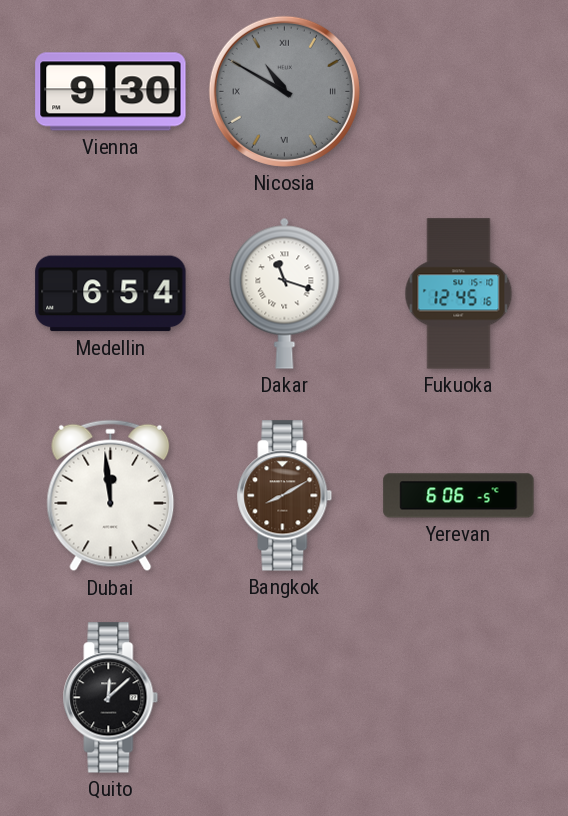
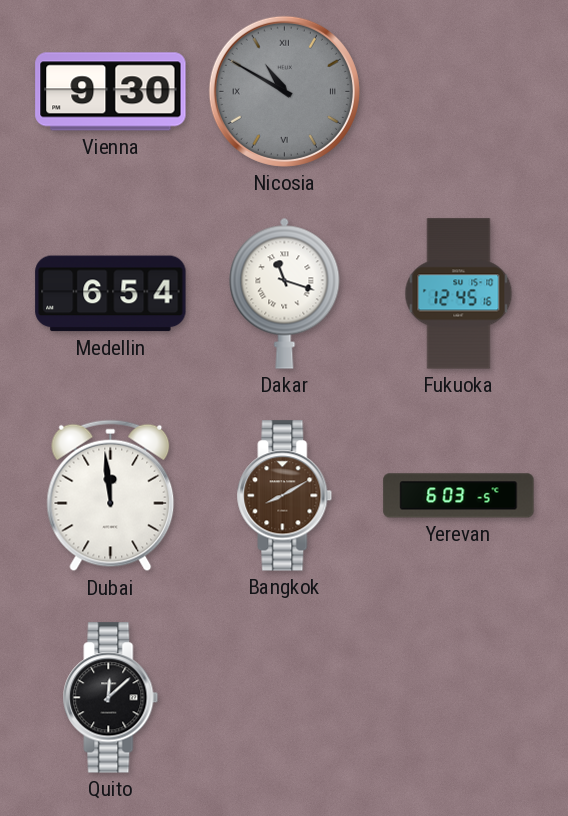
Yerevan: 6:06 -> 6:03 (459, 496)
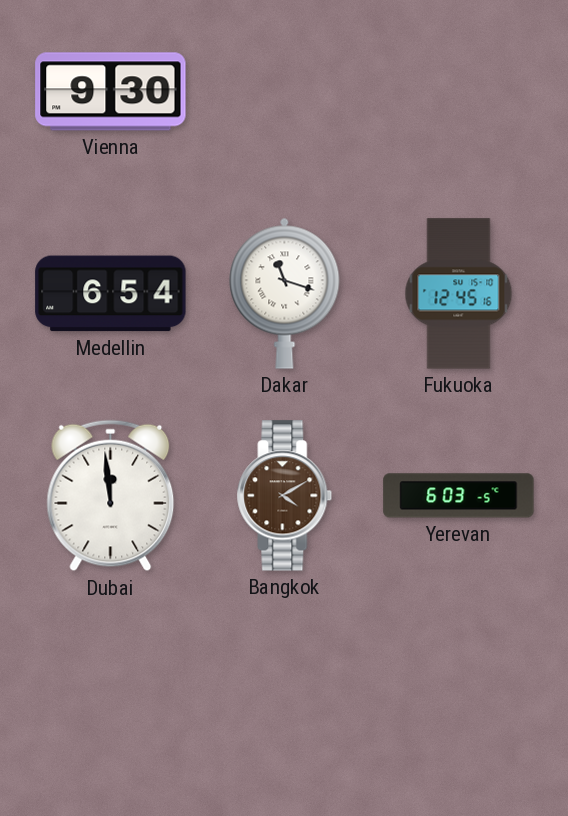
Nicosia: 10:50 -> none (284, 91)
Bangkok: 8:10 -> 4:10 (285, 496)
Quito: 12:08 -> none (111, 698)
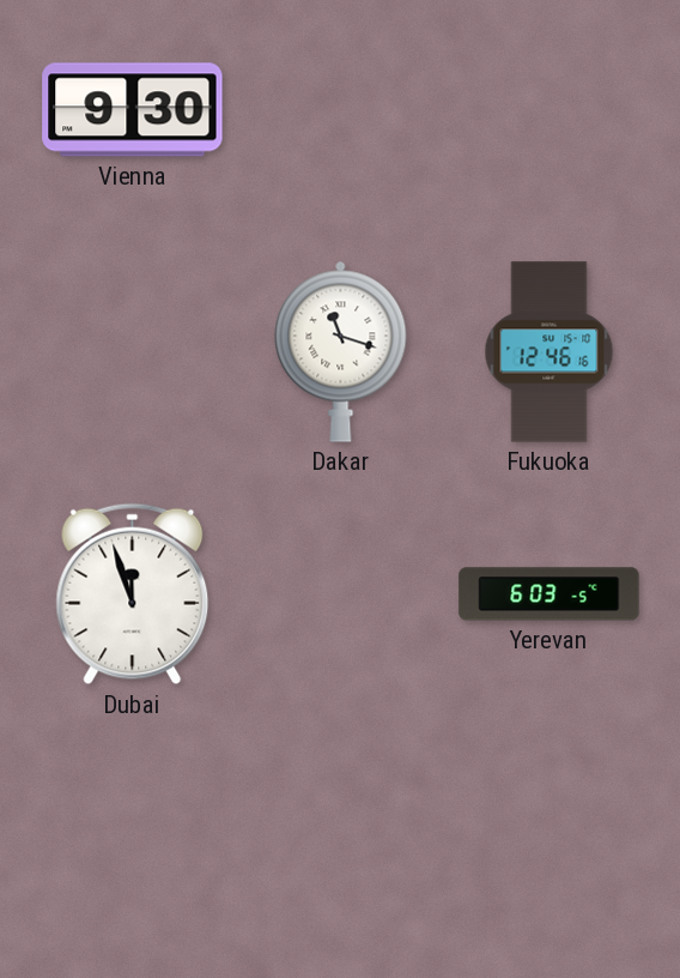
Medellin: 6:54 -> none (111, 294)
Fukuoka: 12:45 -> 12:46 (550, 352)
Dubai: 11:59 -> 11:57 (133, 594)
Bangkok: 4:10 -> none (285, 496)
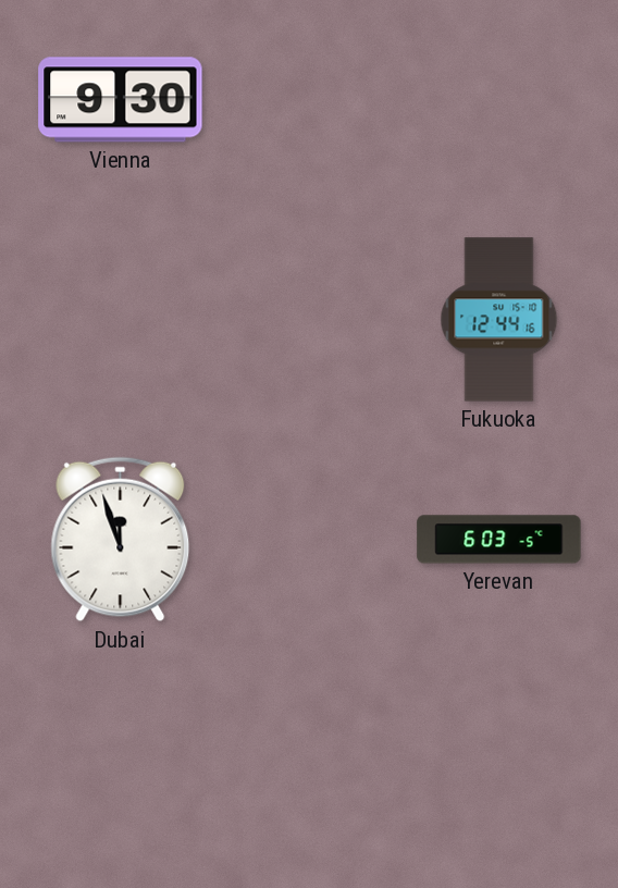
Dakar: 11:18 -> none (341, 351)
Fukuoka: 12:46 -> 12:44 (499, 320)
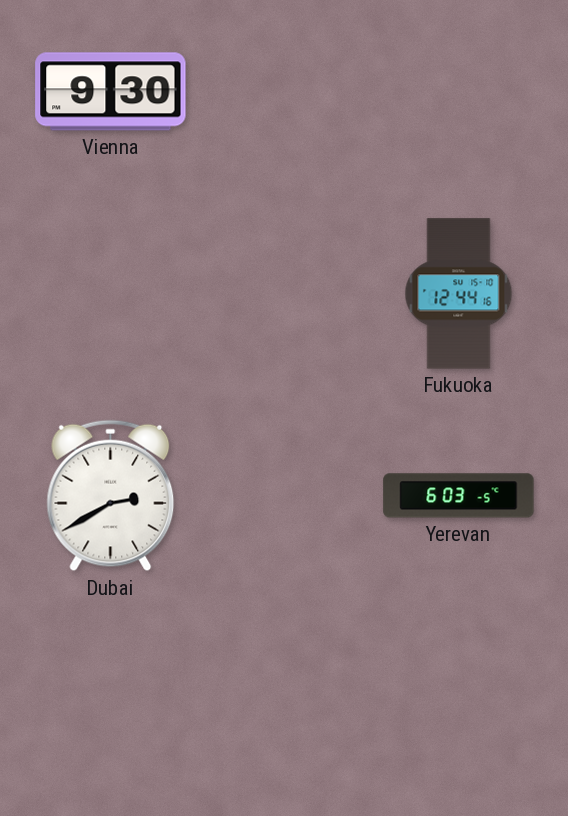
Dubai: 11:57 -> 2:40 (111, 496)
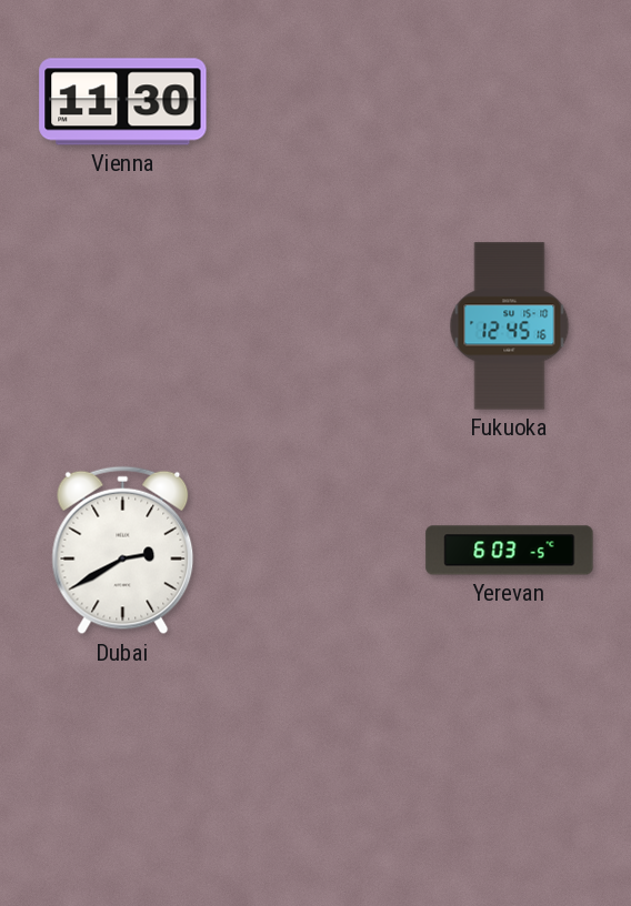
Vienna: 9:30 -> 11:30 (123, 102)
Fukuoka: 12:44 -> 12:45 (510, 326)
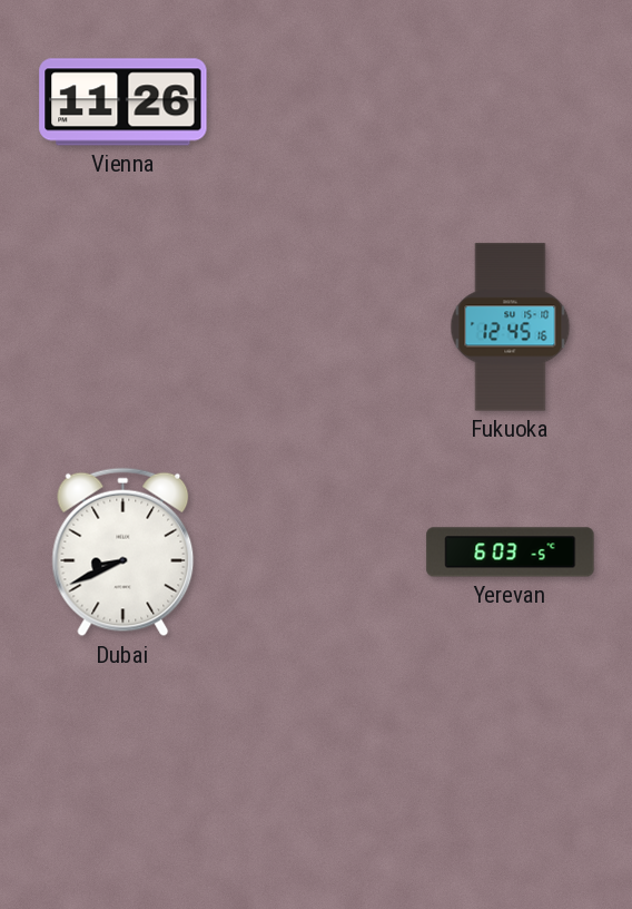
Vienna: 11:30 -> 11:26 (124, 102)
Dubai: 2:40 -> 8:41 (124, 553)
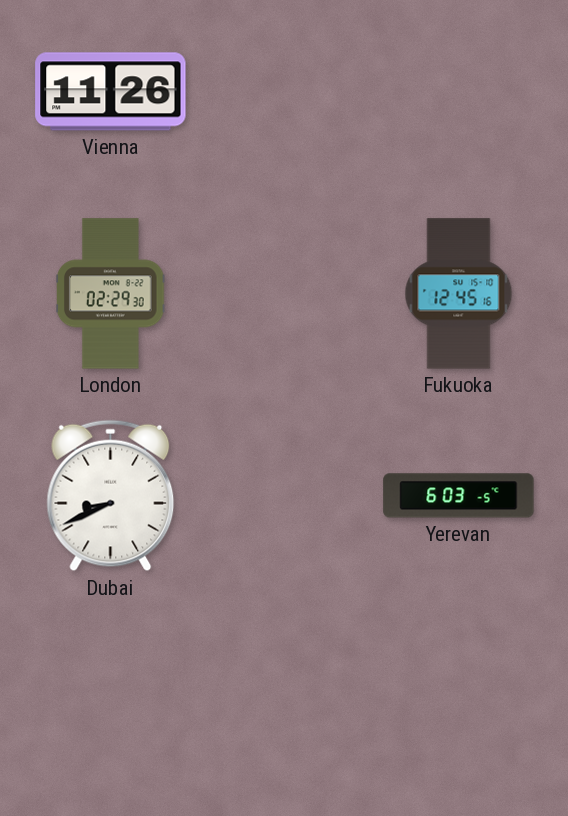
London: none -> 02:29 (111, 294)
